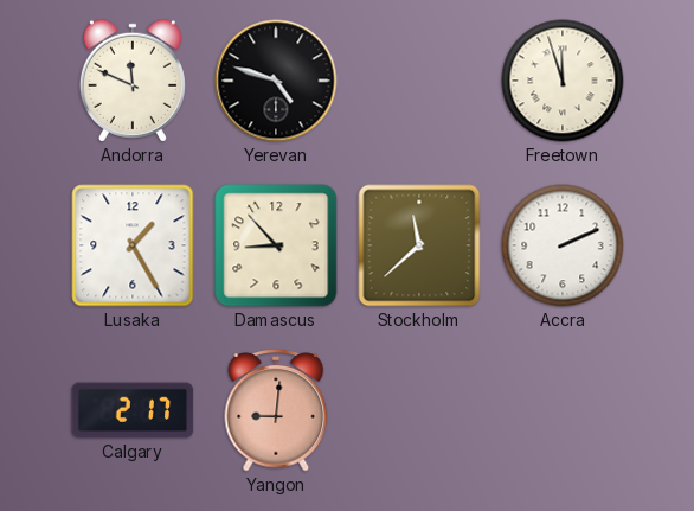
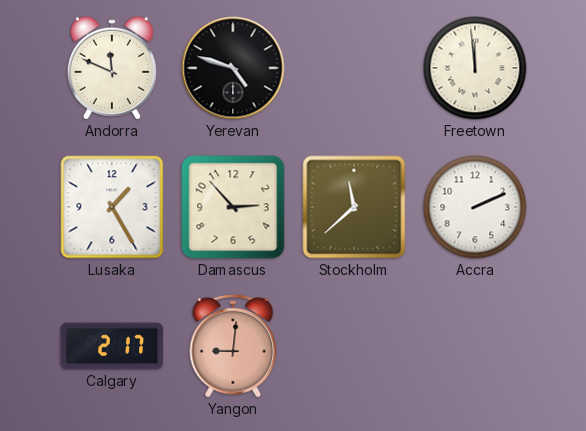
Freetown: 11:57 -> 11:59 (475, 68)
Damascus: 8:53 -> 2:53 (233, 207)
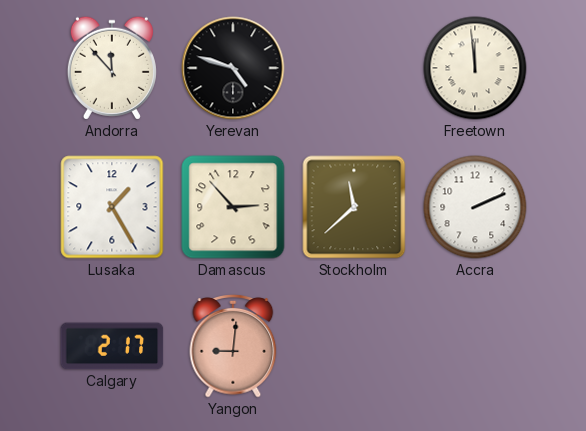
Andorra: 11:49 -> 11:53 (112, 68)
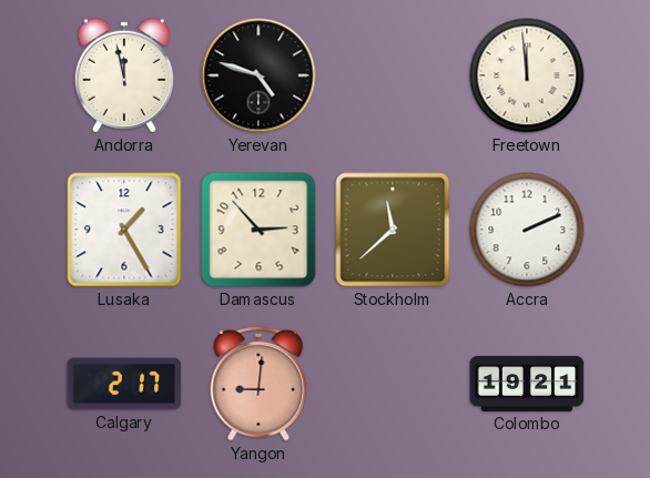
Andorra: 11:53 -> 11:58 (124, 75)
Colombo: none -> 19:21 (527, 384)
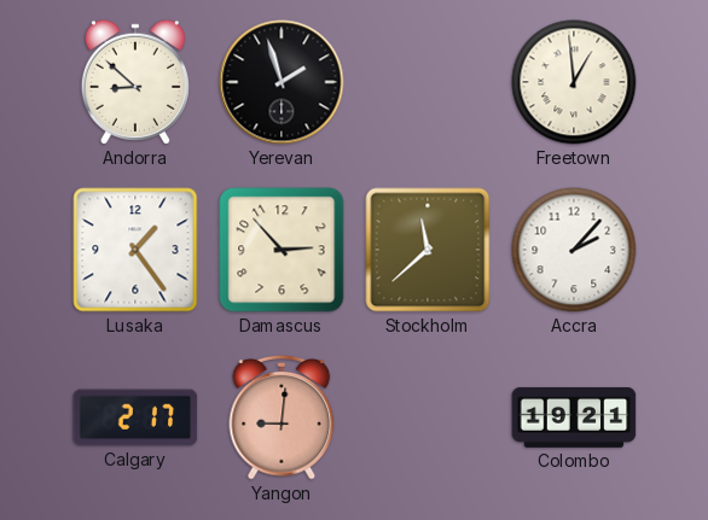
Andorra: 11:58 -> 8:52 (135, 82)
Yerevan: 4:48 -> 1:57 (282, 82)
Freetown: 11:59 -> 12:59 (574, 82)
Lusaka: 1:25 -> 1:24 (135, 250)
Accra: 2:11 -> 2:07 (574, 250)
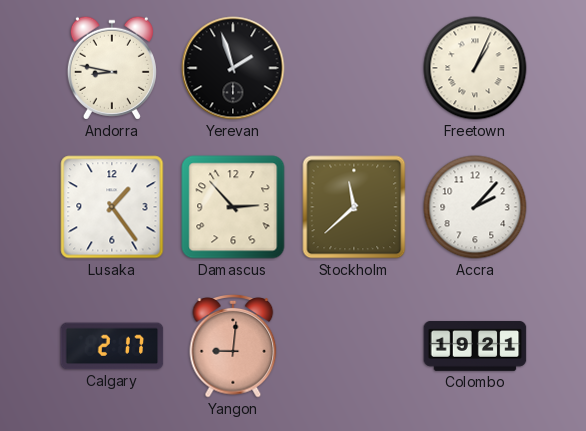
Andorra: 8:52 -> 8:47 (112, 68)
Freetown: 12:59 -> 1:04 (475, 68)
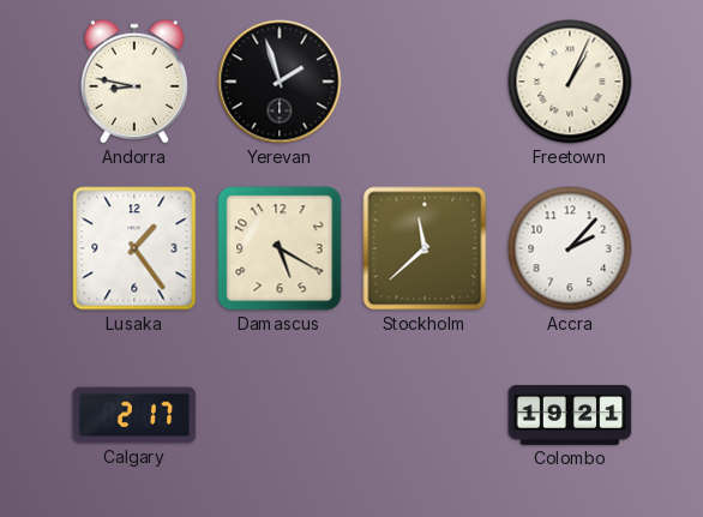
Damascus: 2:53 -> 5:20 (280, 248)
Yangon: 9:01 -> none (233, 347)
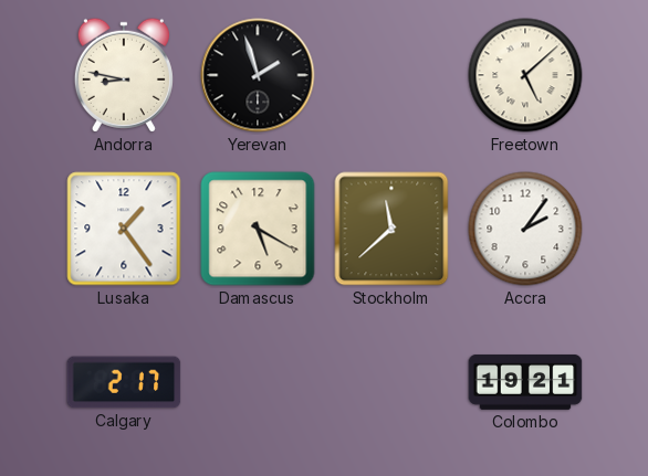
Freetown: 1:04 -> 5:08 (525, 75)
Accra: 2:07 -> 2:06 (525, 229)
